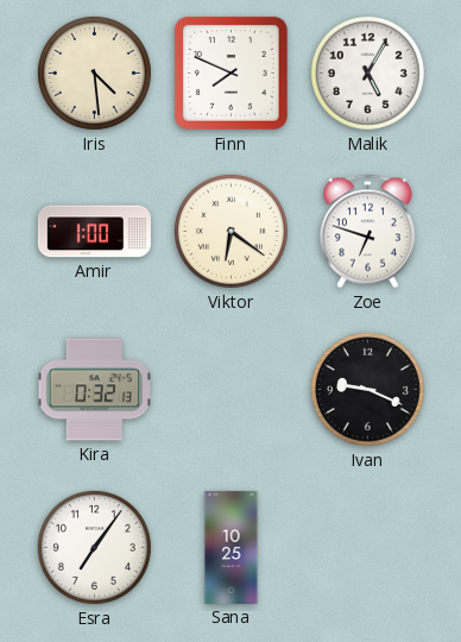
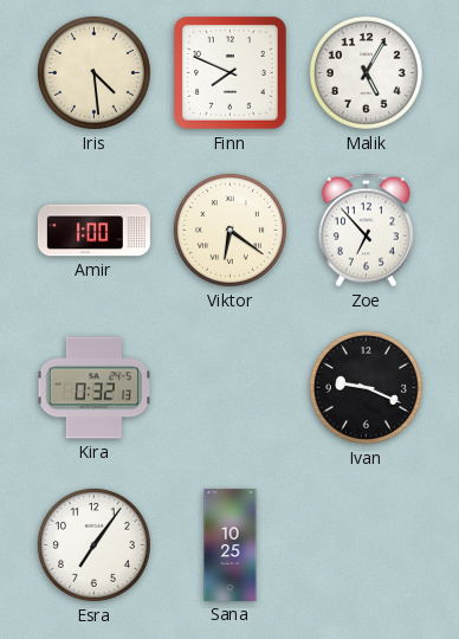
Zoe: 6:48 -> 6:53 (366, 231)
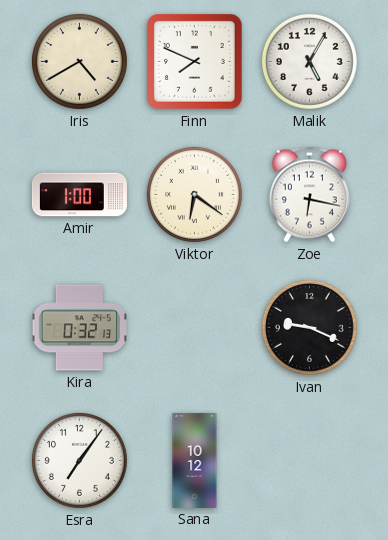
Iris: 4:29 -> 4:40 (79, 61)
Zoe: 6:53 -> 6:17 (309, 195)
Sana: 10:25 -> 10:12 (195, 460)
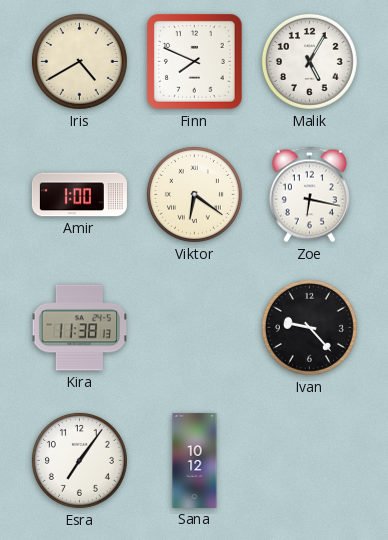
Kira: 0:32 -> 11:38 (80, 328)
Ivan: 9:19 -> 9:23 (309, 327)
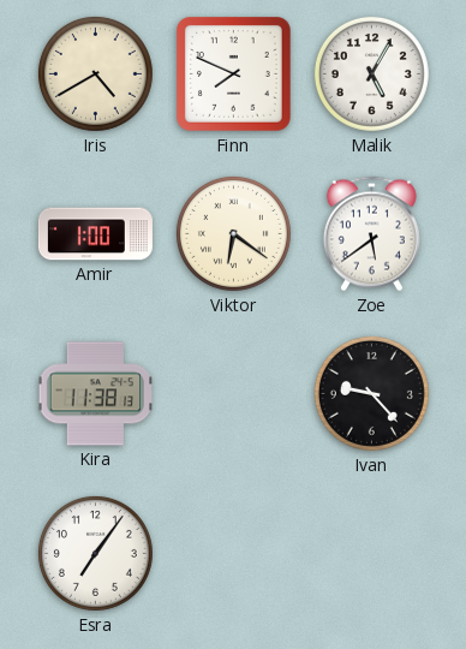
Zoe: 6:17 -> 5:39 (371, 234)
Sana: 10:12 -> none (195, 460)
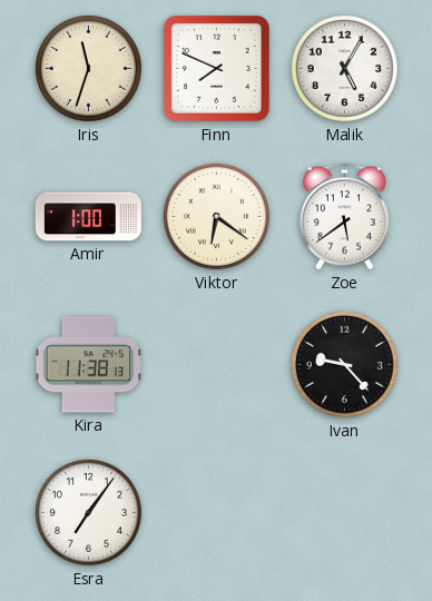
Iris: 4:40 -> 11:33 (88, 68)
